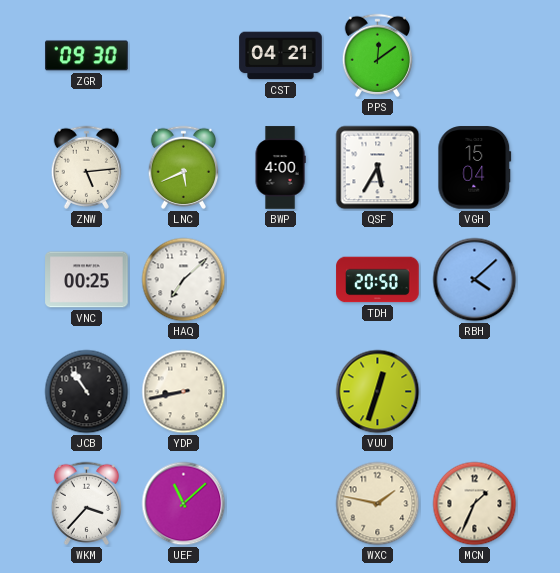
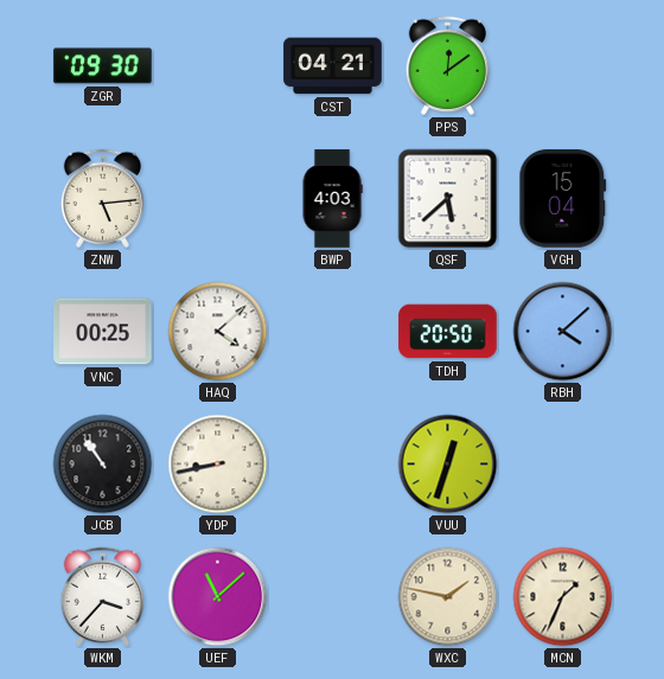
LNC: 5:41 -> none (183, 167)
BWP: 4:00 -> 4:03 (332, 199)
QSF: 5:35 -> 5:38 (448, 199)
HAQ: 7:08 -> 4:08 (218, 332)
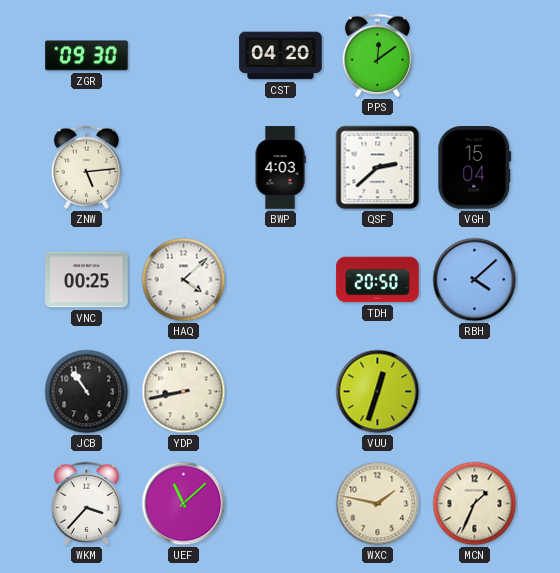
CST: 04:21 -> 04:20 (281, 56)
QSF: 5:38 -> 2:38 (378, 168)
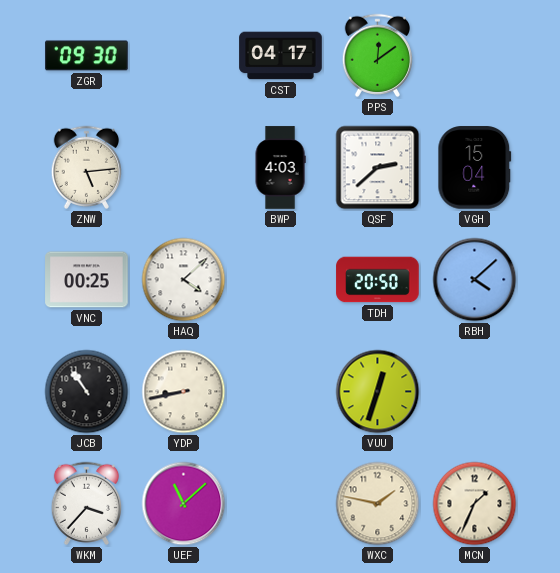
CST: 04:20 -> 04:17 (281, 56)
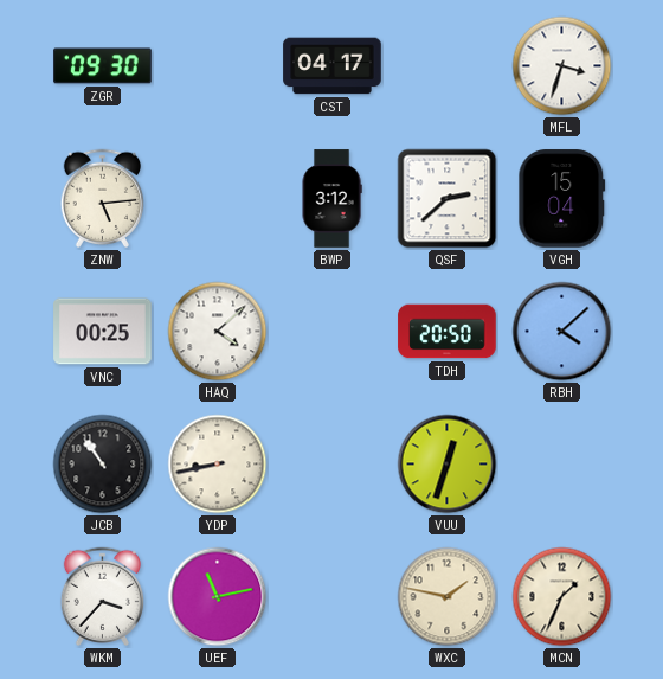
PPS: 12:09 -> none (377, 55)
MFL: none -> 3:33 (562, 66)
BWP: 4:03 -> 3:12 (331, 199)
UEF: 11:08 -> 11:13 (218, 597)
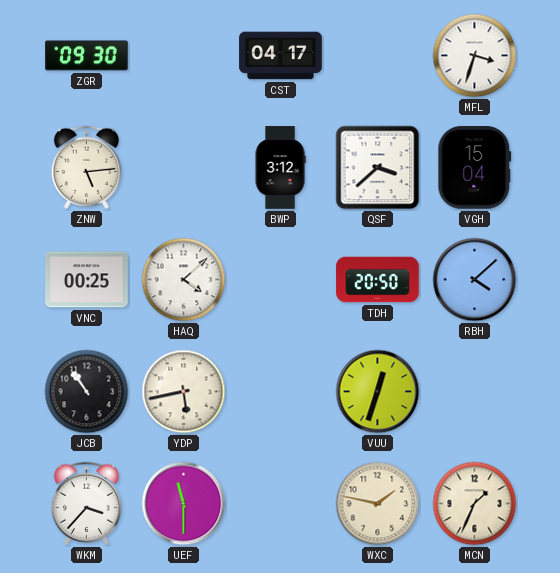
QSF: 2:38 -> 3:38 (378, 168)
YDP: 8:43 -> 5:43 (184, 392)
UEF: 11:13 -> 11:30 (184, 504)
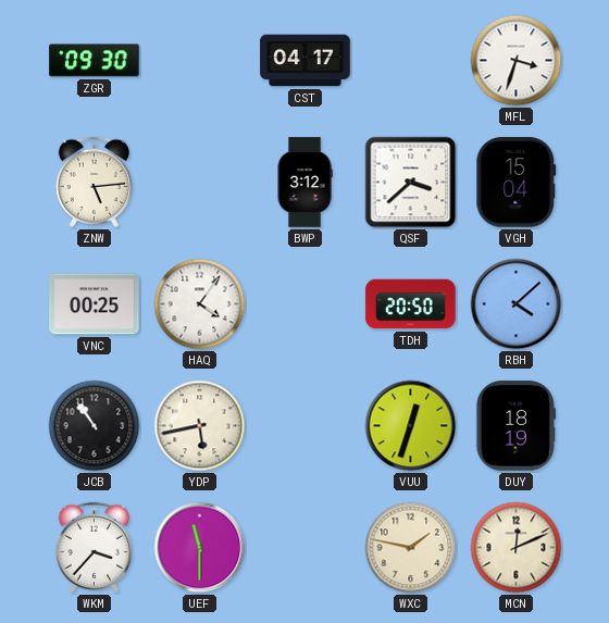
HAQ: 4:08 -> 4:06 (200, 304)
DUY: none -> 18:19 (515, 426)
MCN: 1:34 -> 12:11 (517, 548)
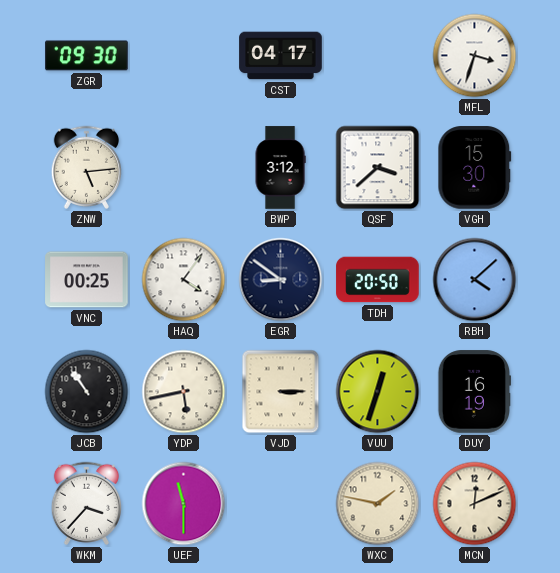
VGH: 15:04 -> 15:30 (475, 168)
EGR: none -> 8:51 (281, 280)
VJD: none -> 3:15 (281, 392)
DUY: 18:19 -> 16:19 (474, 392)
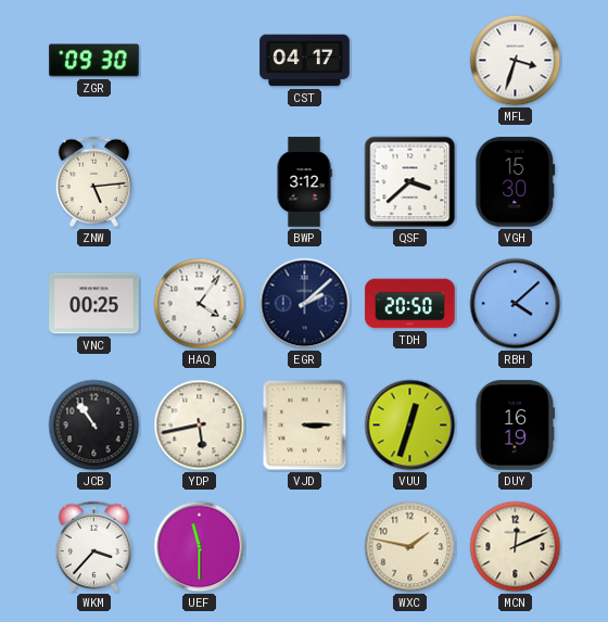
EGR: 8:51 -> 2:08 (305, 304)
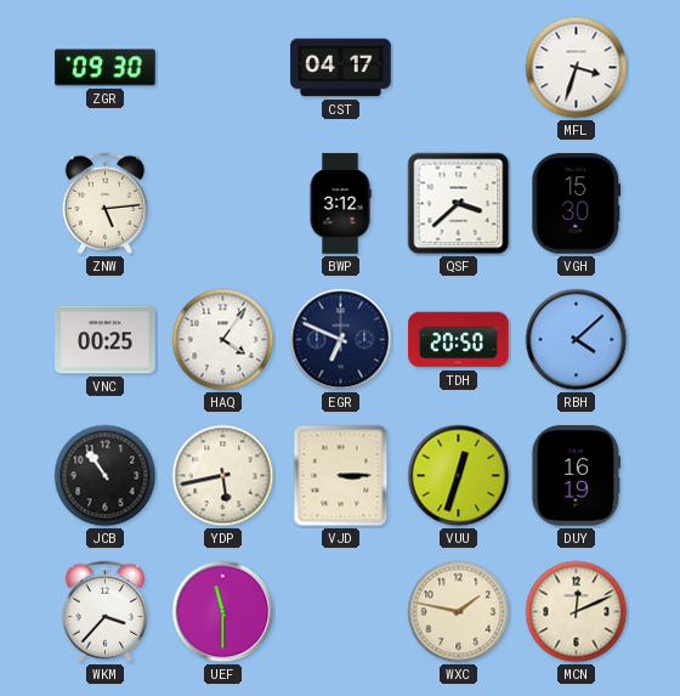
EGR: 2:08 -> 6:49 (341, 340)
